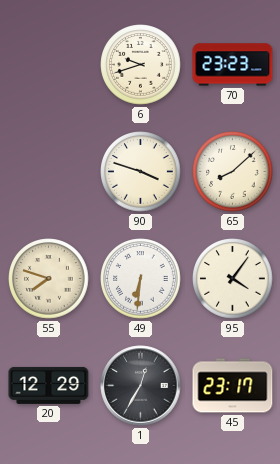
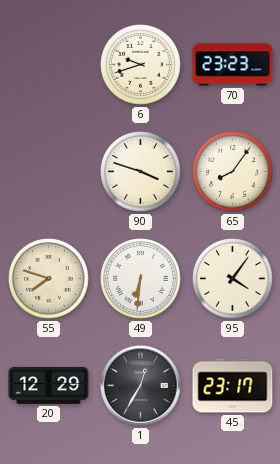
65: 8:08 -> 8:06 (233, 172)
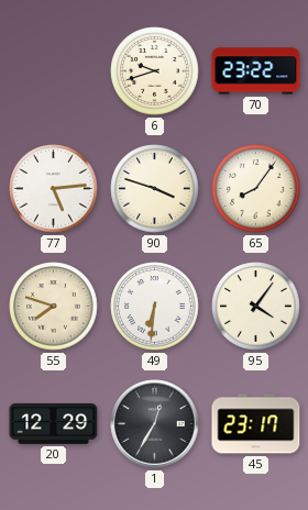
70: 23:23 -> 23:22 (256, 71)
77: none -> 5:14 (54, 189)
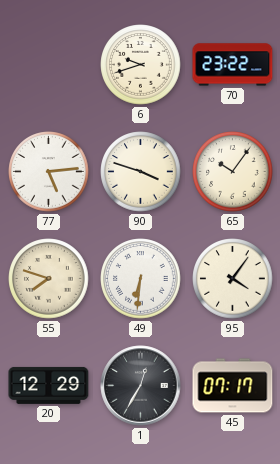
65: 8:06 -> 10:06 (233, 172)
45: 23:17 -> 07:17 (233, 386)
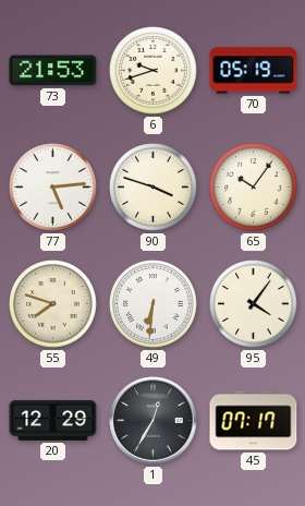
73: none -> 21:53 (53, 71)
70: 23:22 -> 05:19 (254, 71)
